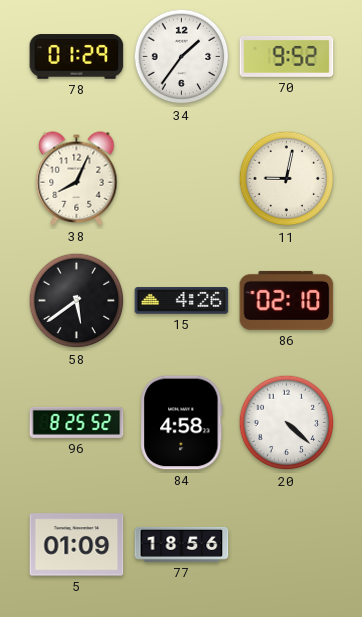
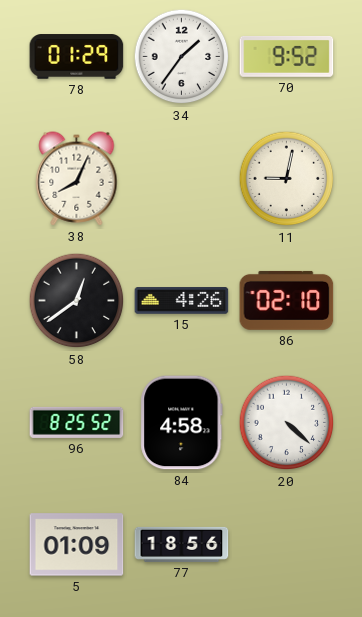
58: 5:39 -> 12:39 (77, 301)
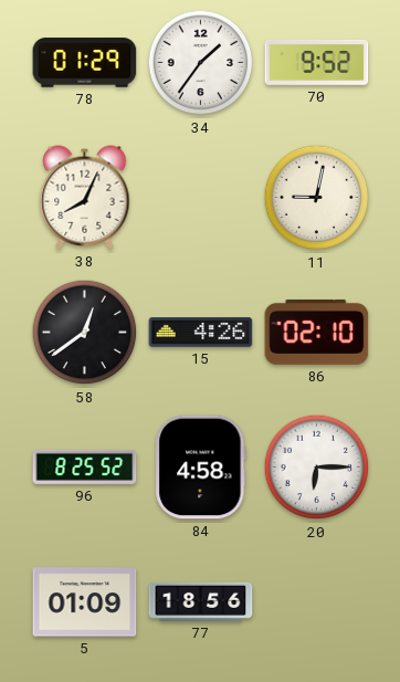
20: 4:22 -> 6:15 (317, 468)
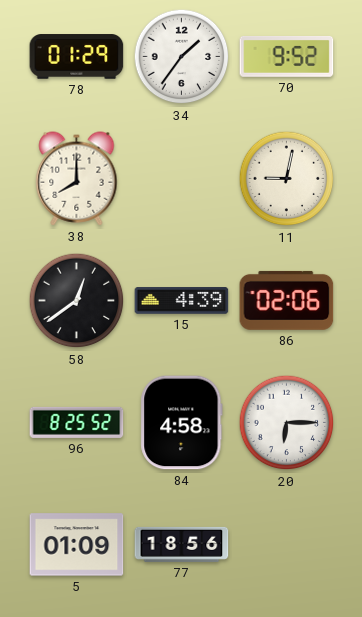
38: 8:04 -> 8:00 (77, 179)
15: 4:26 -> 4:39 (182, 301)
86: 02:10 -> 02:06 (287, 300)
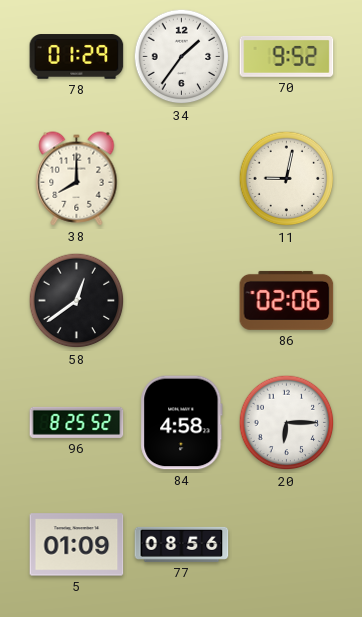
15: 4:39 -> none (182, 301)
77: 18:56 -> 08:56 (182, 544)
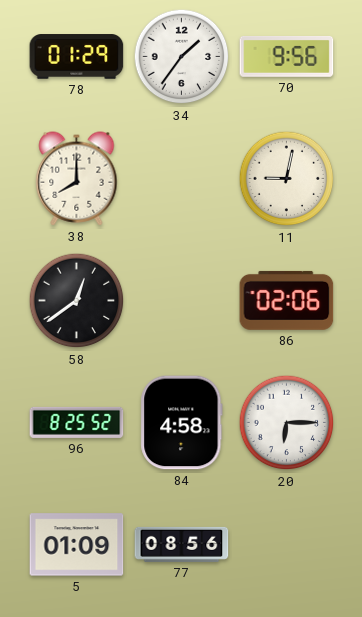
70: 9:52 -> 9:56 (287, 56)
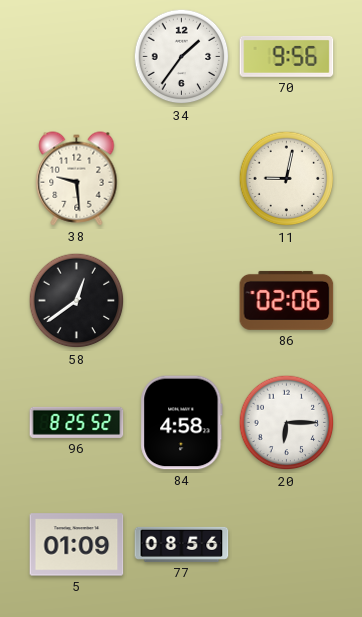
78: 01:29 -> none (77, 57)
38: 8:00 -> 9:29 (77, 179)
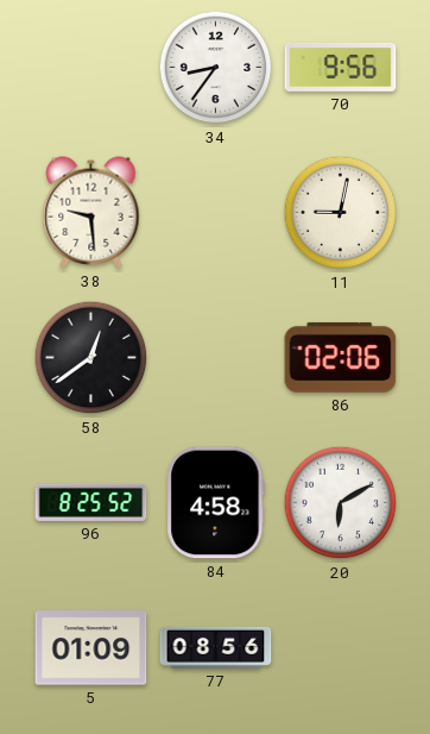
34: 1:36 -> 8:36 (216, 68)
20: 6:15 -> 6:10 (341, 503)
